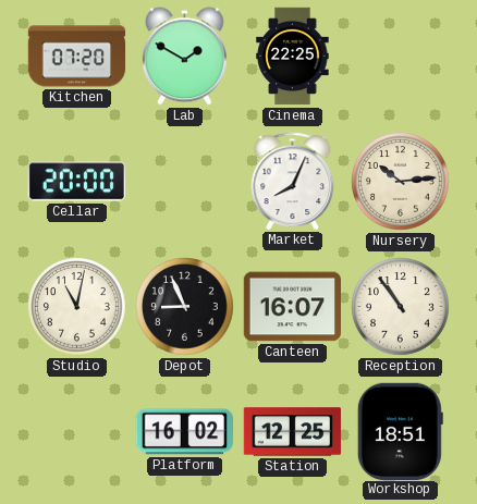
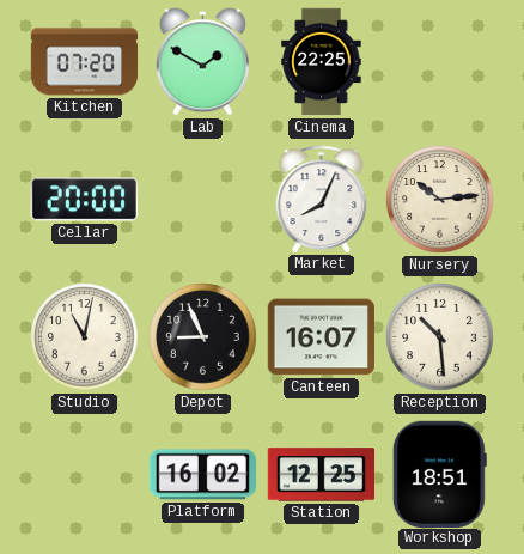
Reception: 10:54 -> 10:29 (440, 337)
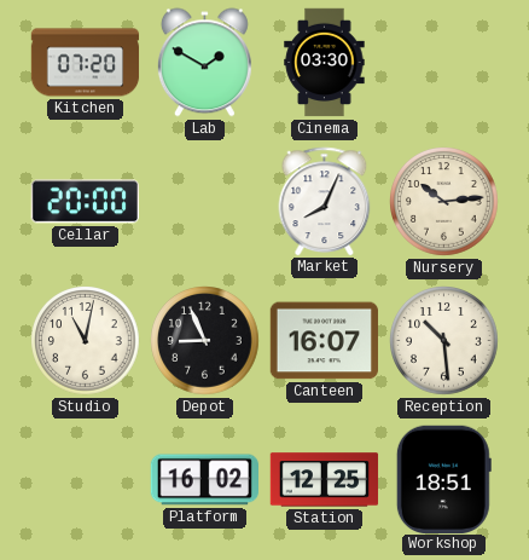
Cinema: 22:25 -> 03:30 (325, 63)
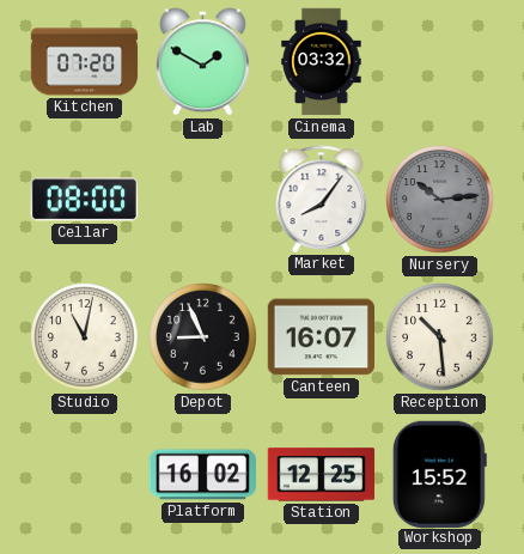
Cinema: 03:30 -> 03:32 (322, 62)
Cellar: 20:00 -> 08:00 (84, 200)
Market: 8:04 -> 8:06 (322, 199)
Nursery dial: cream -> grey (440, 200)
Workshop: 18:51 -> 15:52 (439, 474)
